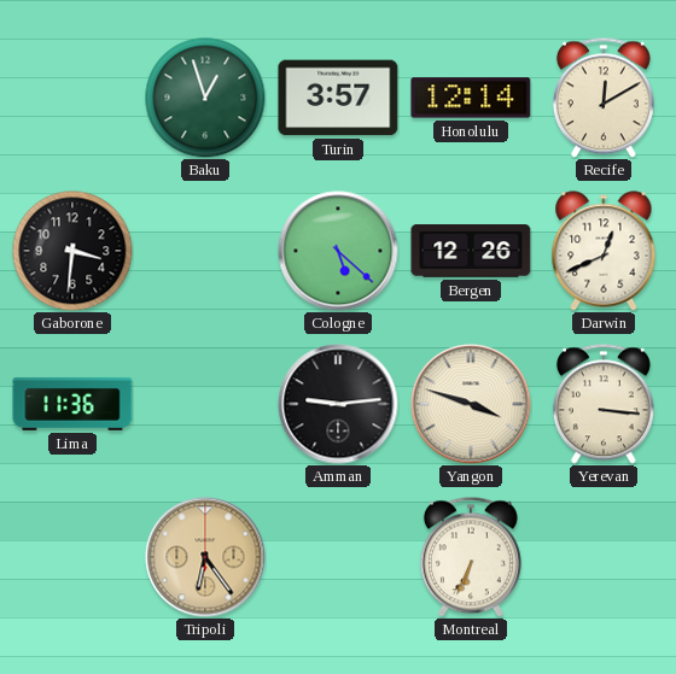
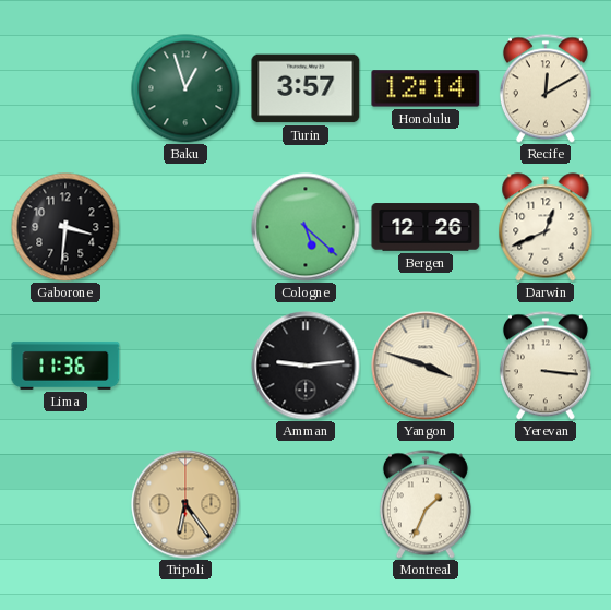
Montreal: 6:34 -> 1:34 (426, 504)
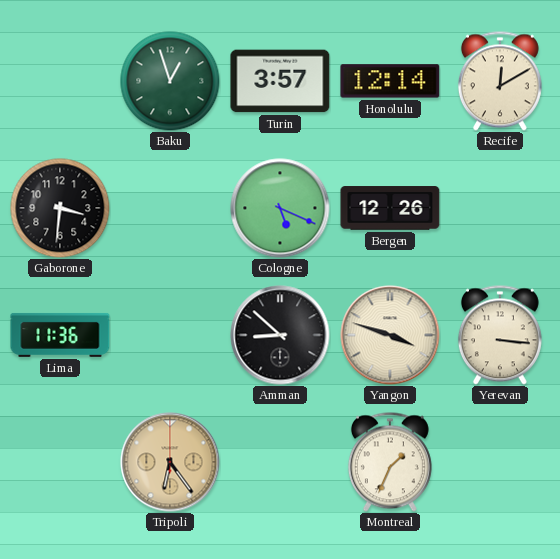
Cologne: 5:22 -> 5:19 (280, 208)
Darwin: 12:41 -> none (546, 227)
Amman: 9:14 -> 8:52 (280, 335)
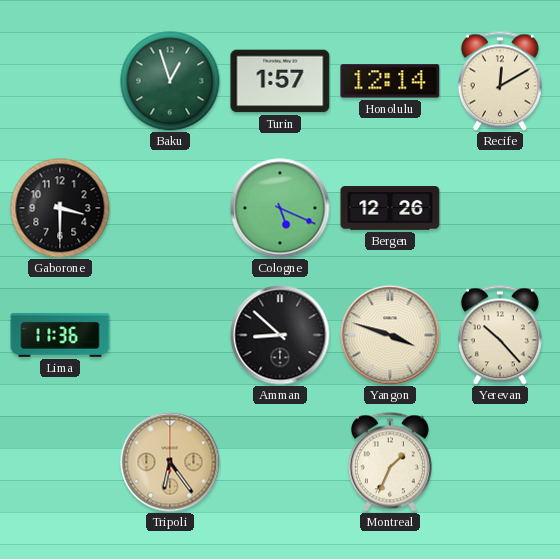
Turin: 3:57 -> 1:57 (280, 81)
Gaborone: 3:31 -> 3:30 (60, 208)
Yerevan: 3:16 -> 10:23 (500, 335)
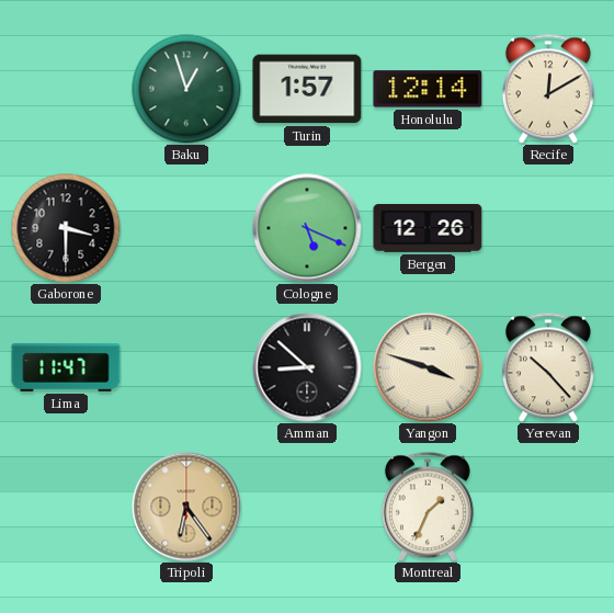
Lima: 11:36 -> 11:47 (66, 367)
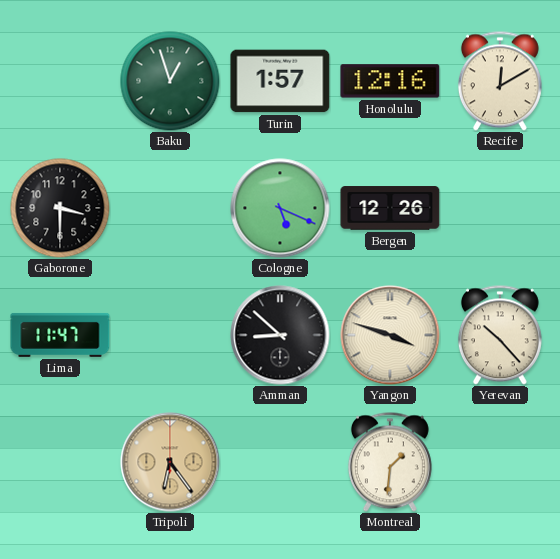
Honolulu: 12:14 -> 12:16 (390, 81)
Montreal: 1:34 -> 1:31 (390, 462)
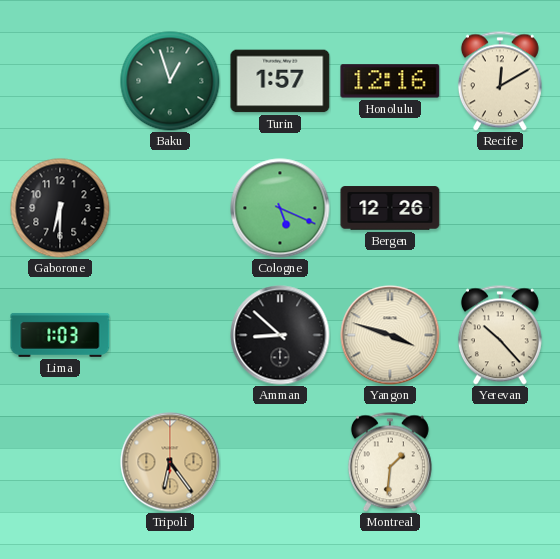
Gaborone: 3:30 -> 6:30 (60, 208)
Lima: 11:47 -> 1:03 (60, 335)
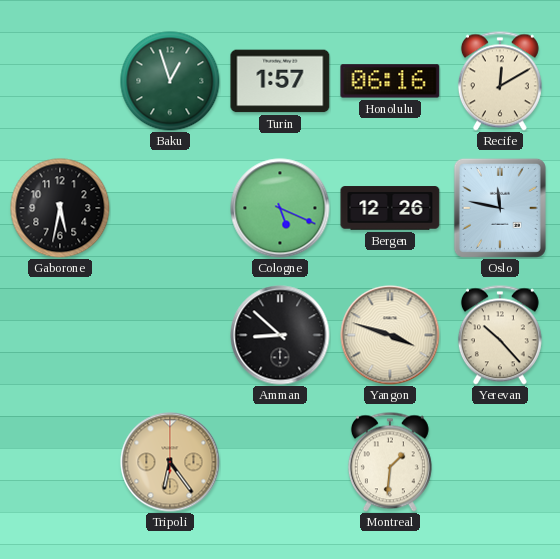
Honolulu: 12:16 -> 06:16 (390, 81)
Gaborone: 6:30 -> 5:32 (60, 208)
Oslo: none -> 11:47 (500, 208)
Lima: 1:03 -> none (60, 335)
